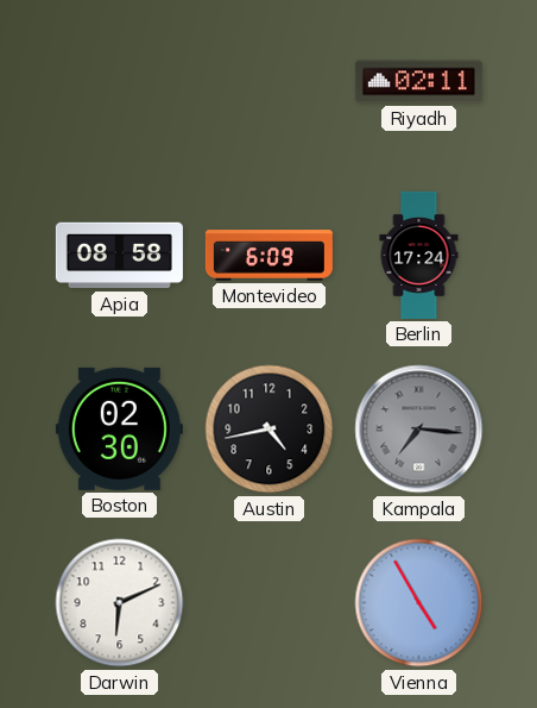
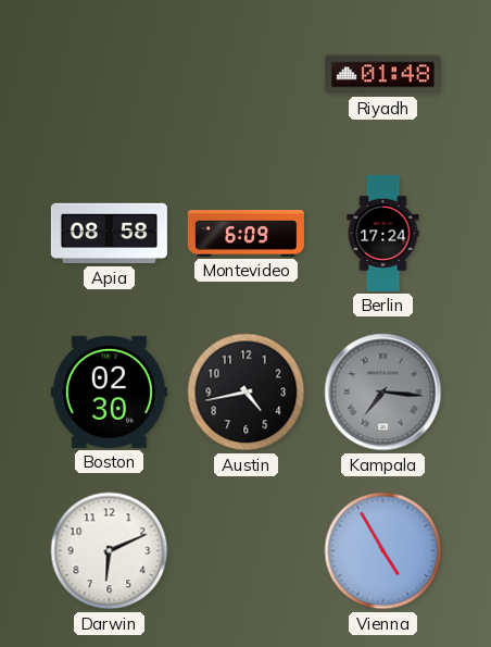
Riyadh: 02:11 -> 01:48 (382, 75)
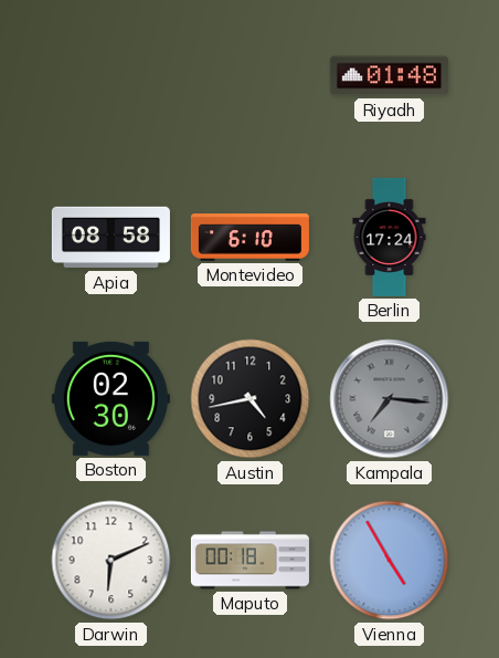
Montevideo: 6:09 -> 6:10 (250, 238)
Maputo: none -> 00:18 (250, 561)
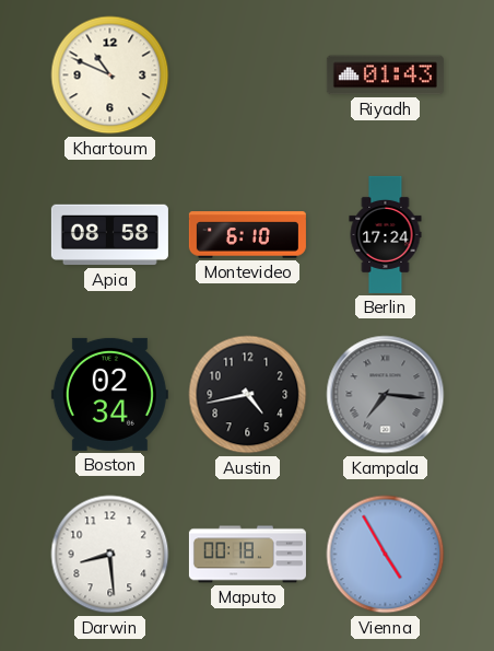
Khartoum: none -> 10:49 (110, 75)
Riyadh: 01:48 -> 01:43 (385, 75)
Boston: 02:30 -> 02:34 (109, 394)
Darwin: 6:11 -> 8:29 (110, 555)
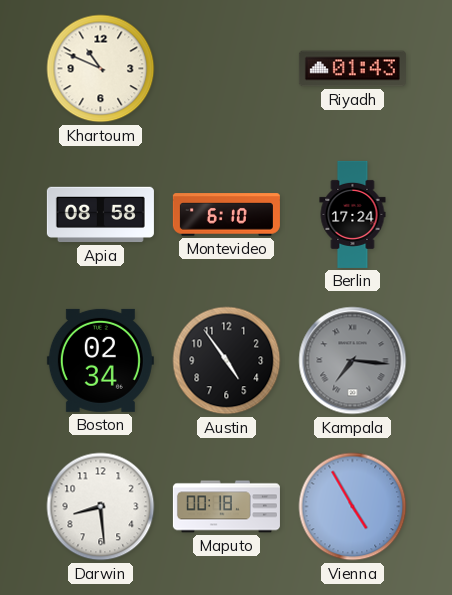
Austin: 4:43 -> 4:54 (227, 361)
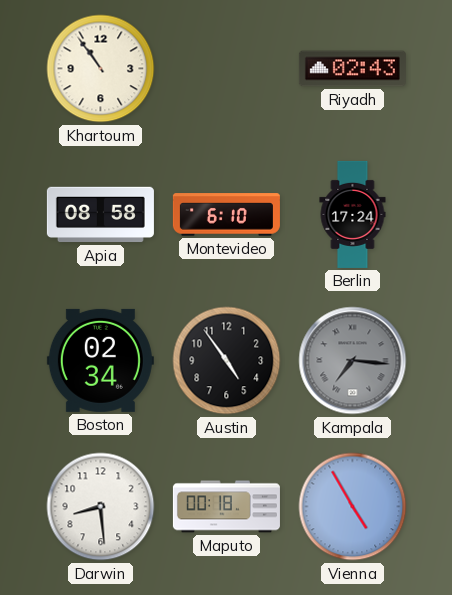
Khartoum: 10:49 -> 10:54 (101, 69)
Riyadh: 01:43 -> 02:43 (352, 69)
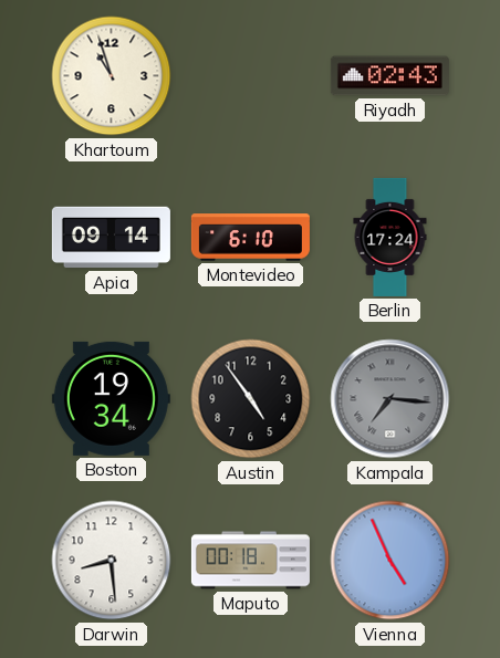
Khartoum: 10:54 -> 10:57 (112, 76)
Apia: 08:58 -> 09:14 (111, 238)
Boston: 02:34 -> 19:34 (111, 398)
Vienna: 4:55 -> 4:56 (390, 561)
